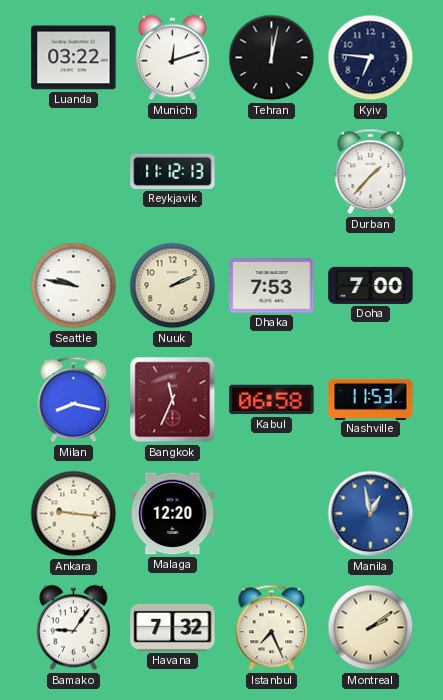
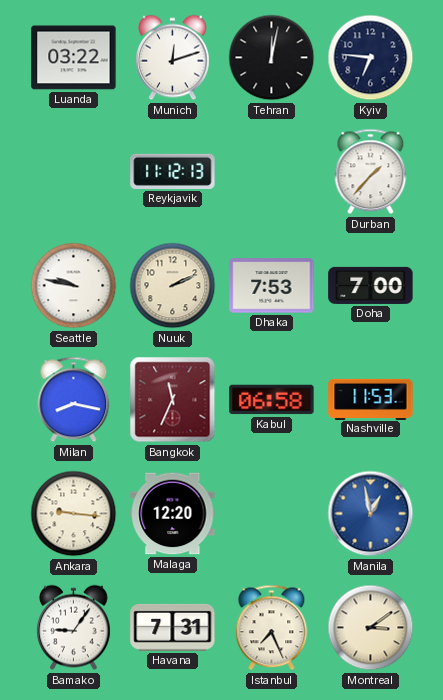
Havana: 7:32 -> 7:31 (173, 627)
Montreal: 2:09 -> 3:09 (371, 628)
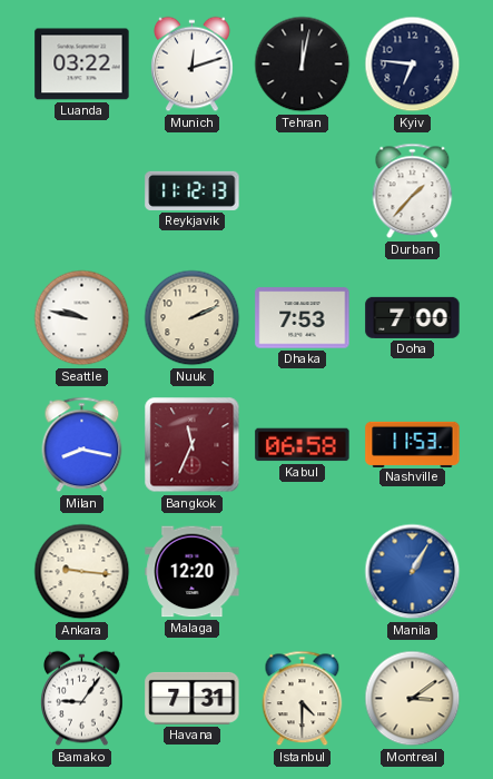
Manila: 12:58 -> 1:05 (413, 572)
Istanbul: 7:26 -> 4:30 (303, 699)
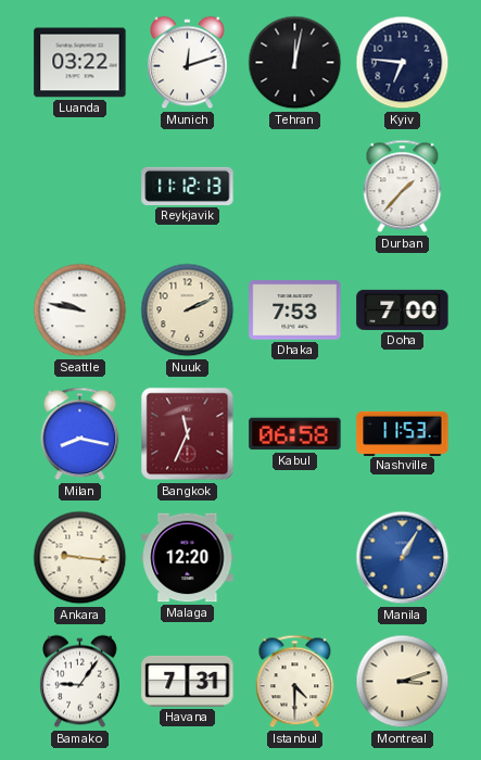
Montreal: 3:09 -> 3:12 (403, 682)
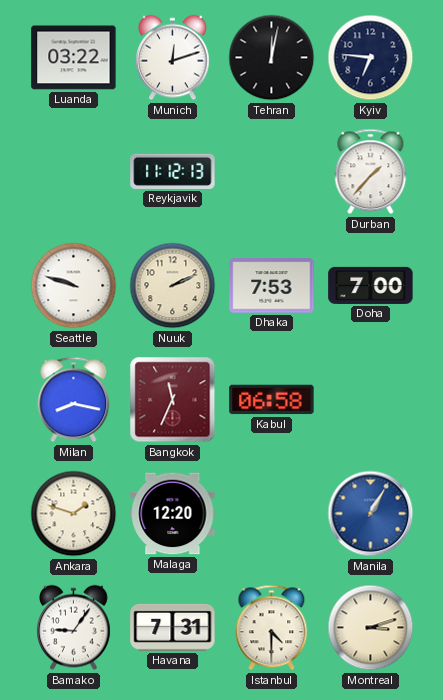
Seattle: 9:47 -> 9:48 (74, 286)
Nashville: 11:53 -> none (403, 433)
Ankara: 9:16 -> 1:48 (74, 514)
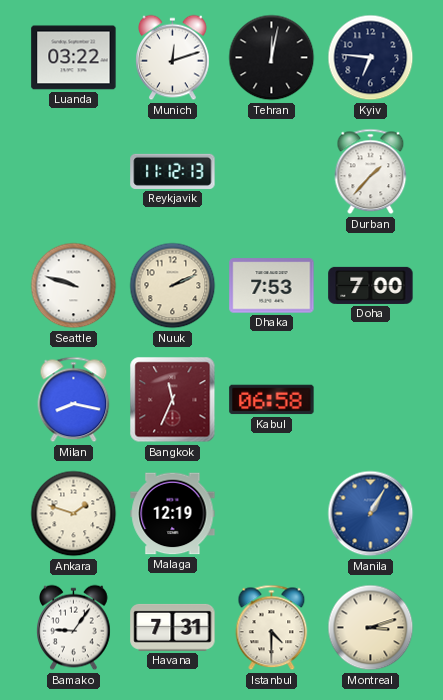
Malaga: 12:20 -> 12:19 (173, 514)
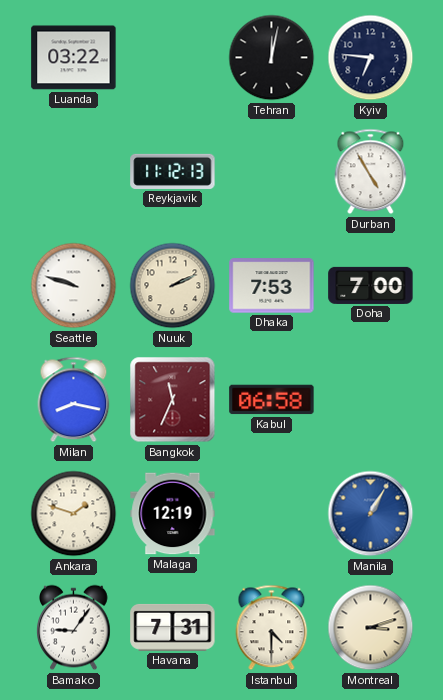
Munich: 12:12 -> none (173, 58)
Durban: 1:37 -> 4:55 (371, 172)
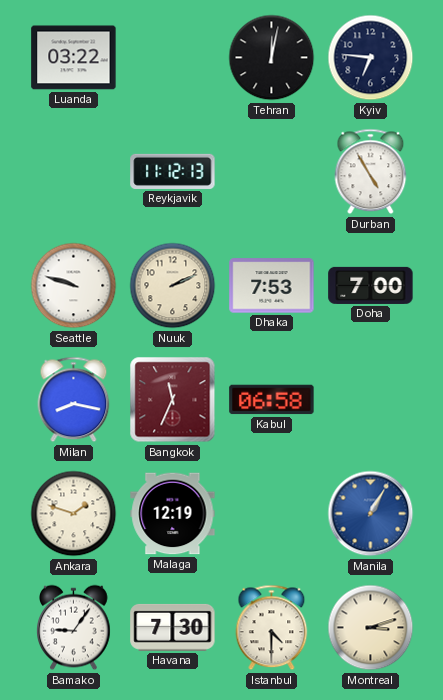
Havana: 7:31 -> 7:30 (173, 627)
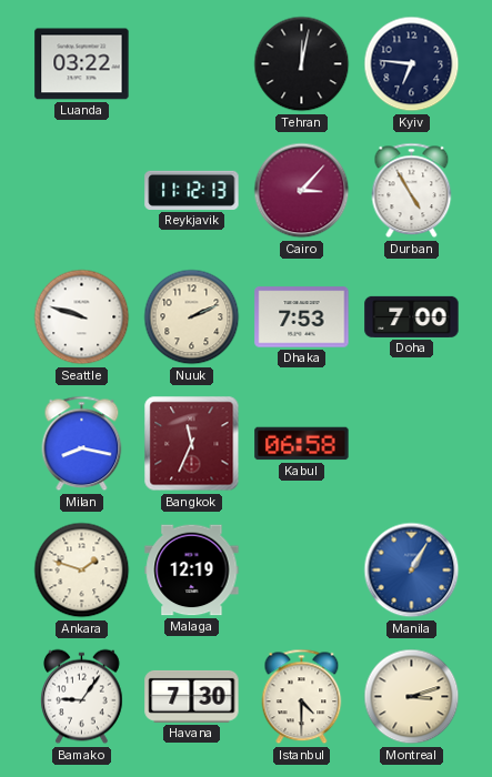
Cairo: none -> 3:07 (302, 191)
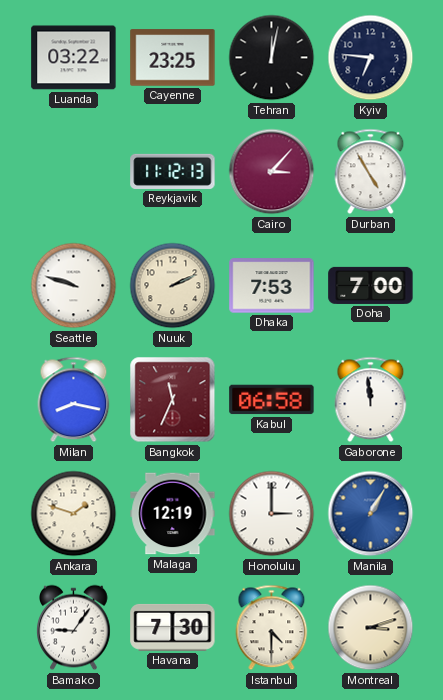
Cayenne: none -> 23:25 (173, 58)
Gaborone: none -> 11:59 (371, 400)
Honolulu: none -> 3:00 (272, 514)
